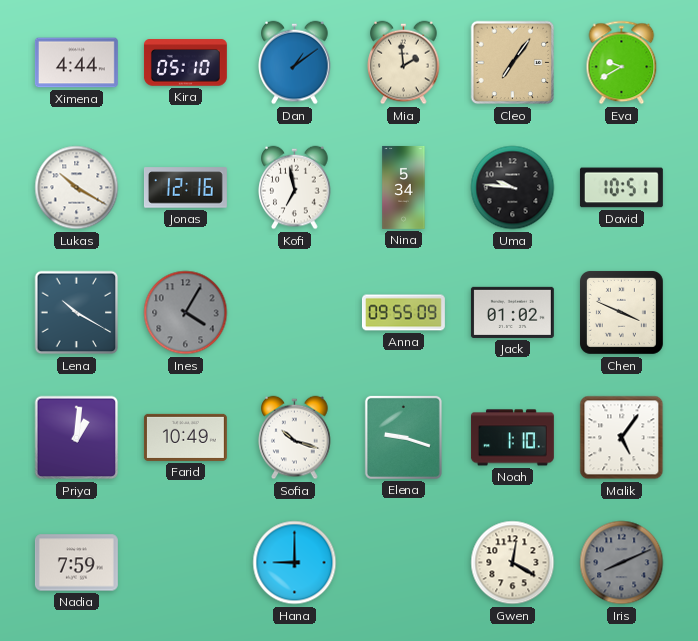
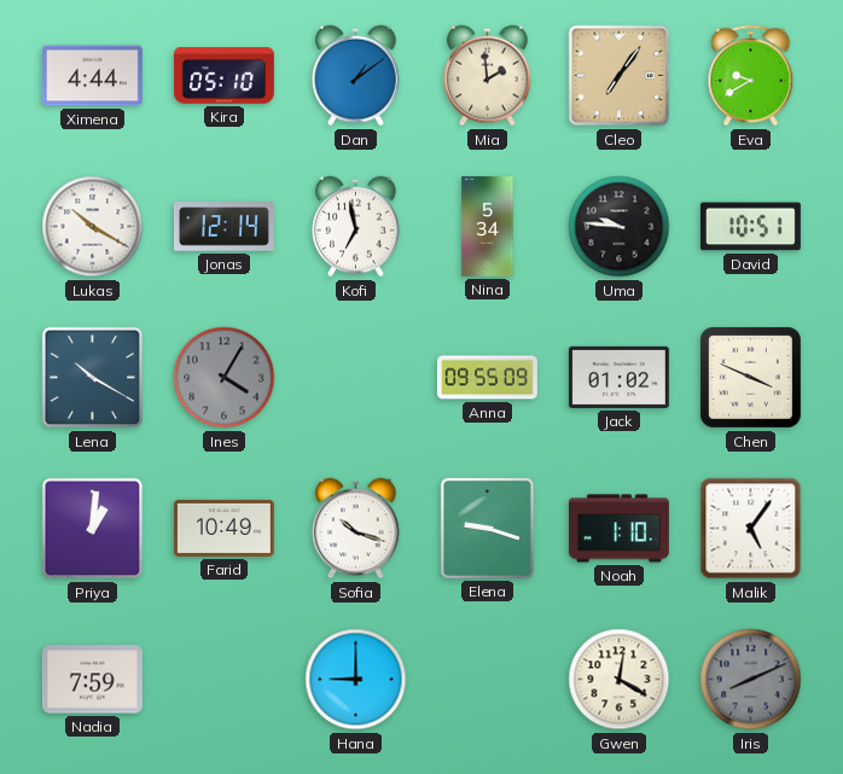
Jonas: 12:16 -> 12:14 (223, 227)
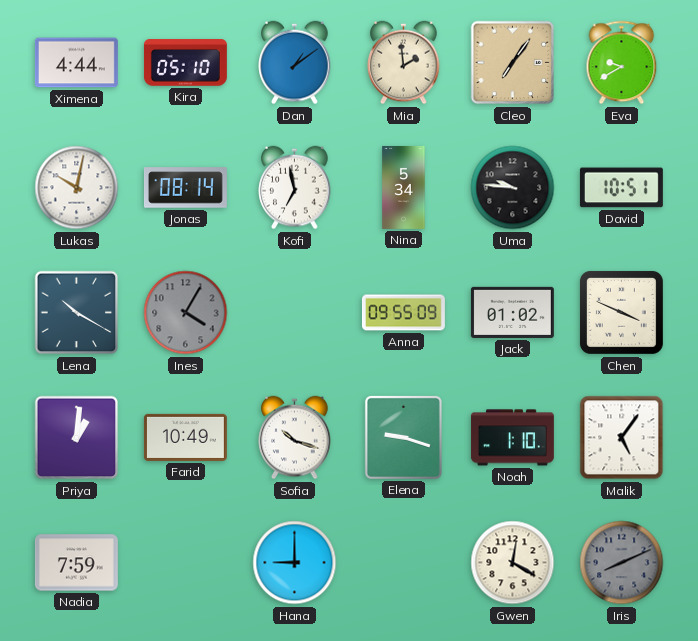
Lukas: 10:20 -> 10:02 (77, 188)
Jonas: 12:14 -> 08:14 (185, 188)
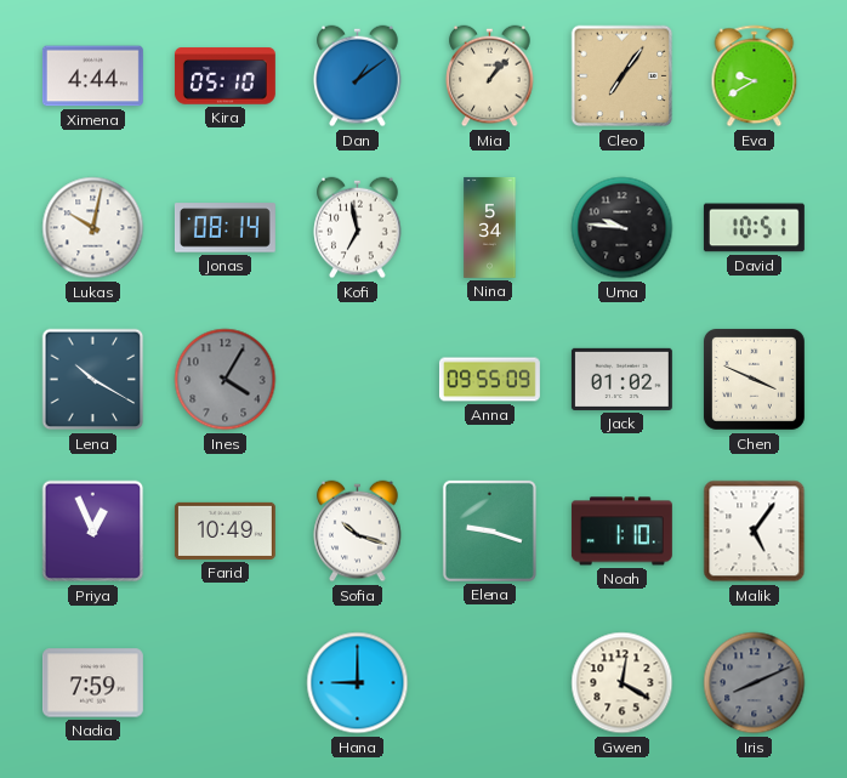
Mia: 1:59 -> 1:07 (490, 76)
Priya: 1:01 -> 12:56 (93, 532)
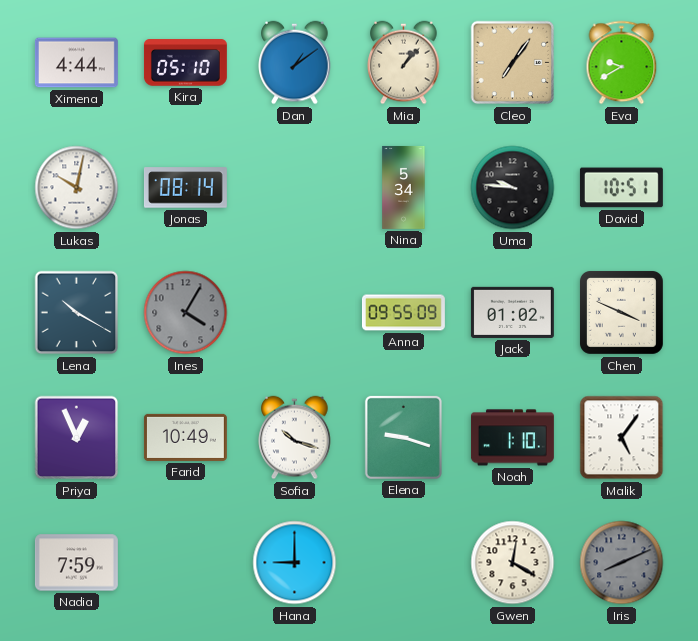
Kofi: 6:58 -> none (358, 228)
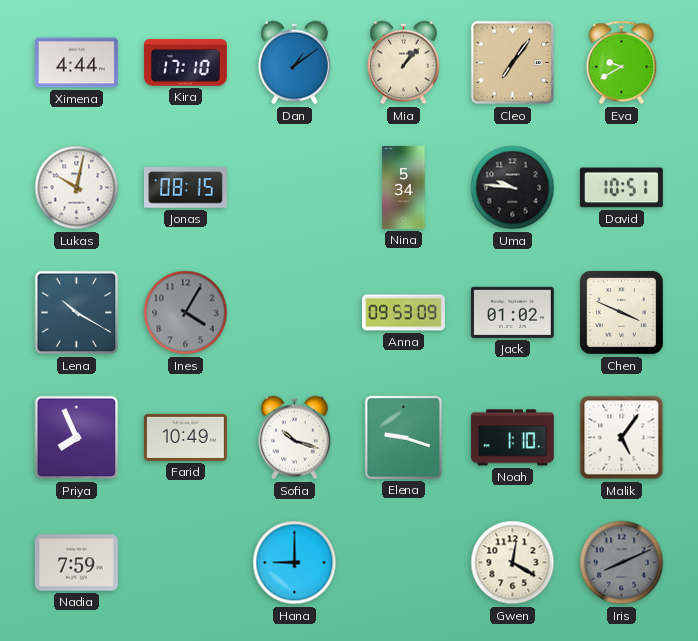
Kira: 05:10 -> 17:10 (185, 63)
Jonas: 08:14 -> 08:15 (185, 188)
Anna: 09:55 -> 09:53 (403, 313)
Priya: 12:56 -> 7:56 (77, 438)
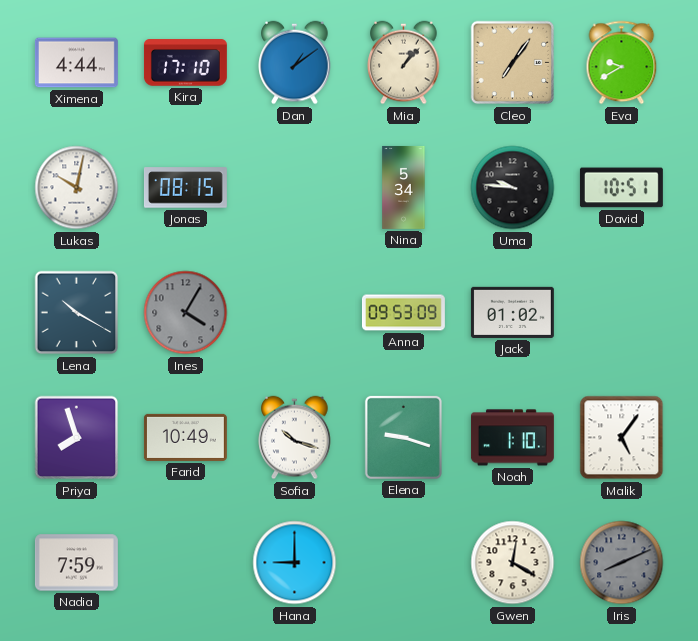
Chen: 3:49 -> none (621, 312)
Priya: 7:56 -> 7:57 (77, 438)
